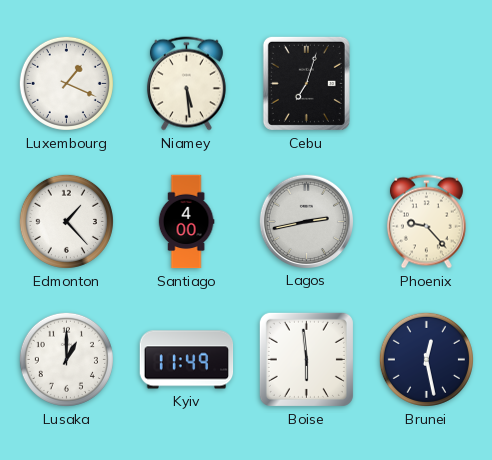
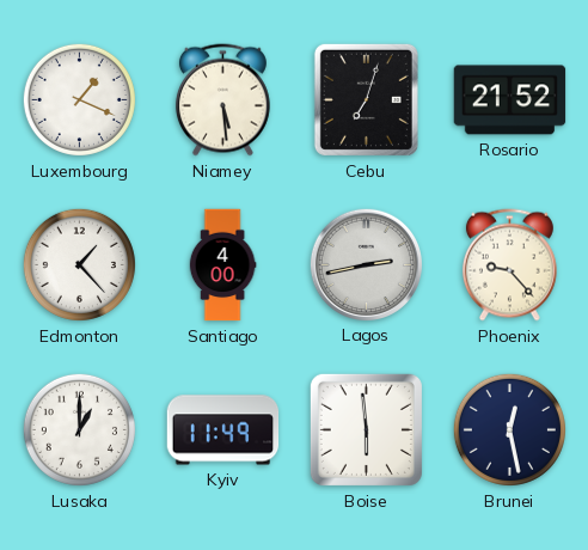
Rosario: none -> 21:52 (510, 100)
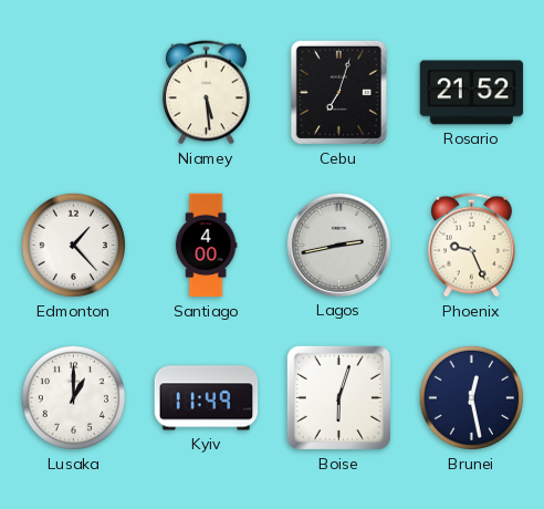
Luxembourg: 1:19 -> none (79, 99)
Phoenix: 9:23 -> 9:26 (471, 246)
Boise: 5:59 -> 6:03 (338, 397)
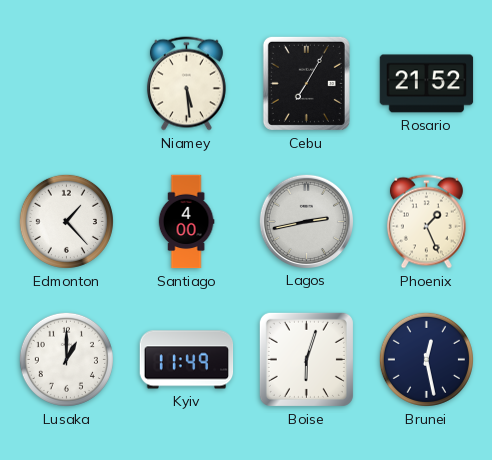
Cebu: 7:03 -> 7:05 (306, 83)
Phoenix: 9:26 -> 1:26 (426, 222)
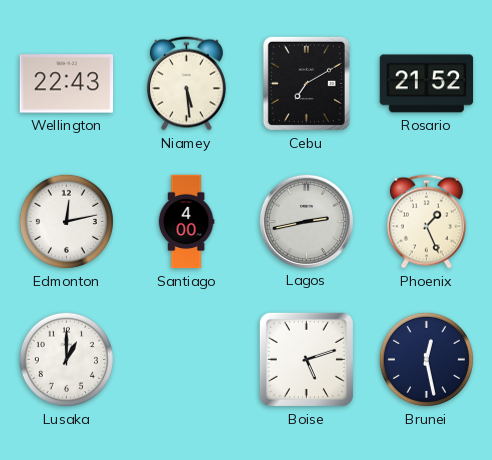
Wellington: none -> 22:43 (67, 84)
Cebu: 7:05 -> 7:10 (306, 83)
Edmonton: 1:23 -> 12:13 (66, 221)
Kyiv: 11:49 -> none (187, 360)
Boise: 6:03 -> 5:12 (306, 359)
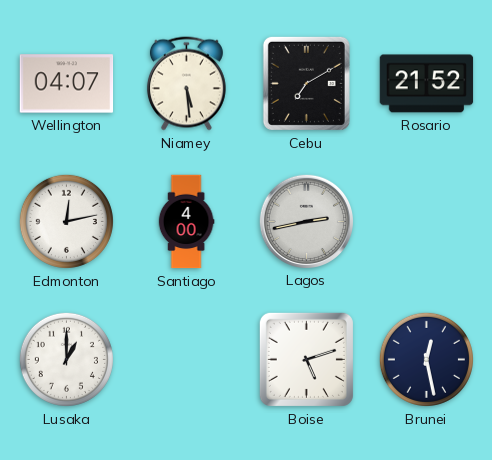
Wellington: 22:43 -> 04:07 (67, 84)
Phoenix: 1:26 -> none (426, 222)
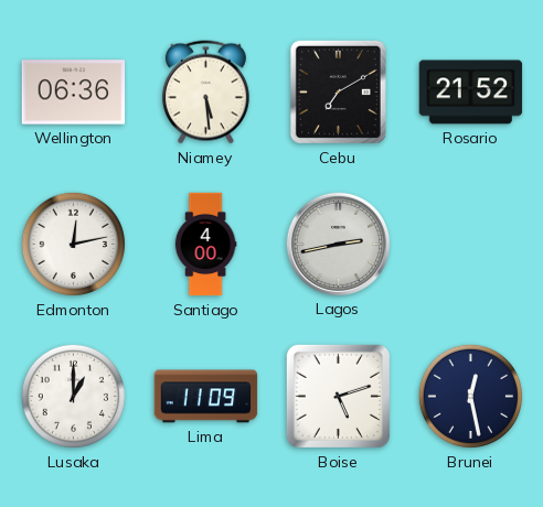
Wellington: 04:07 -> 06:36 (74, 93)
Lima: none -> 11:09 (206, 397)
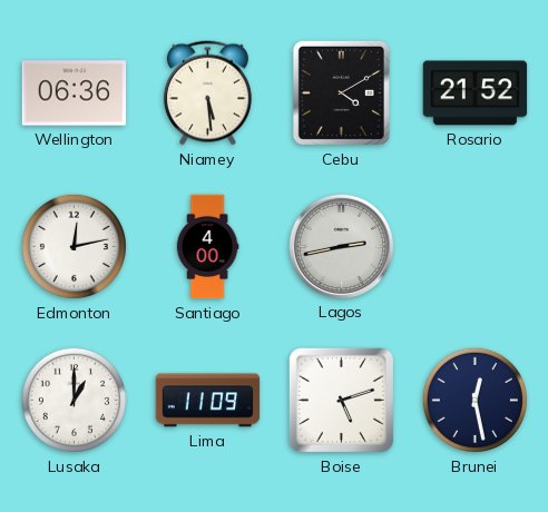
Cebu: 7:10 -> 4:10 (341, 92)
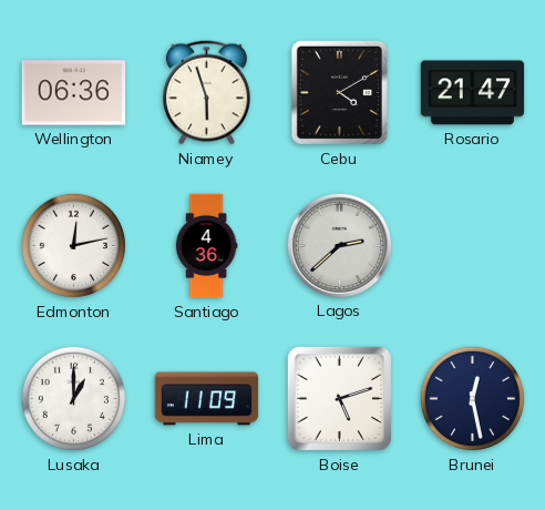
Niamey: 5:29 -> 5:57 (206, 93)
Rosario: 21:52 -> 21:47 (473, 93)
Santiago: 4:00 -> 4:36 (206, 246)
Lagos: 2:43 -> 2:38 (339, 245)
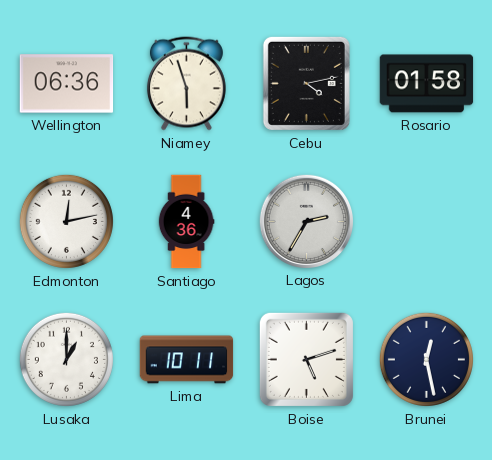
Cebu: 4:10 -> 4:13 (306, 83)
Rosario: 21:47 -> 01:58 (427, 84)
Lagos: 2:38 -> 2:35 (306, 221)
Lima: 11:09 -> 10:11 (187, 360)
